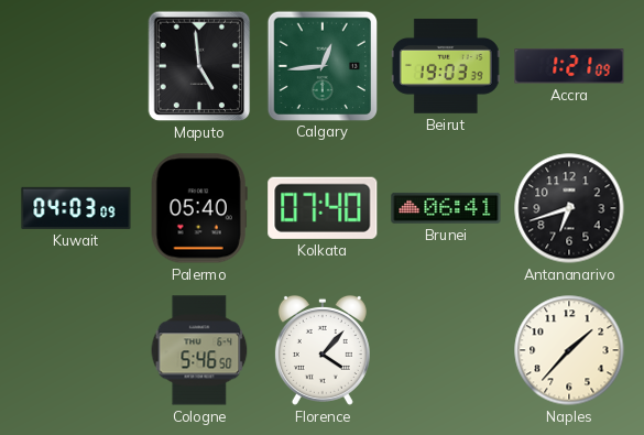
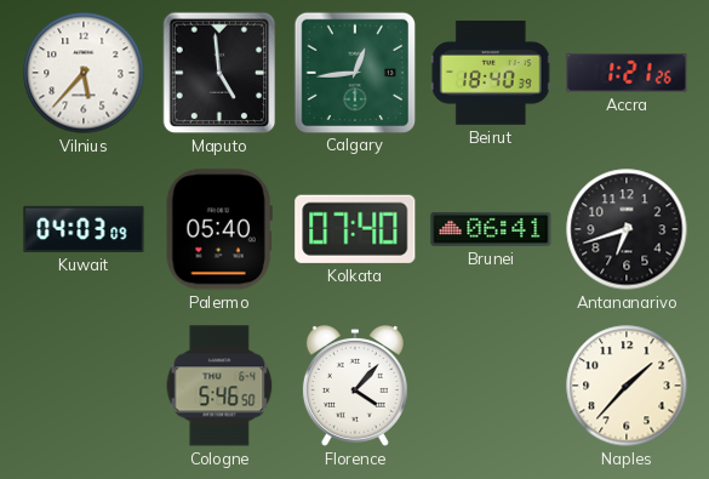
Vilnius: none -> 5:37 (84, 73)
Beirut: 19:03 -> 18:40 (491, 73)
Accra: 1:21:09 -> 1:21:26 (627, 73)
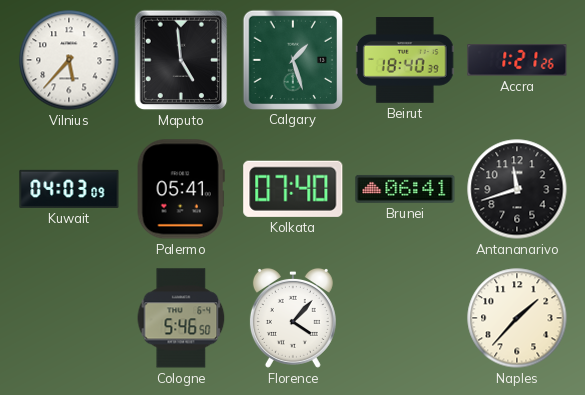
Calgary: 12:44 -> 1:27 (292, 59)
Palermo: 05:40 -> 05:41 (181, 189)
Antananarivo: 6:42 -> 11:42 (517, 189)
